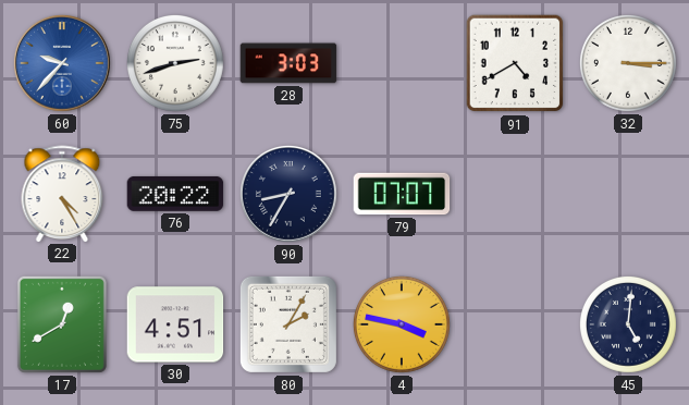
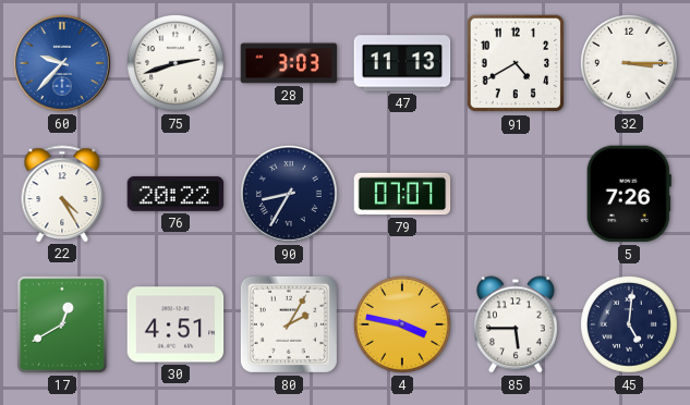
47: none -> 11:13 (402, 63)
5: none -> 7:26 (629, 194)
85: none -> 5:45 (517, 324)
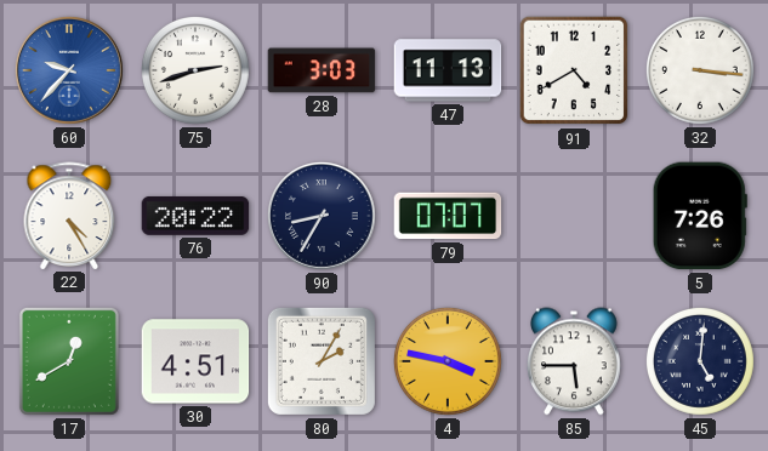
32: 3:15 -> 3:16 (700, 70)
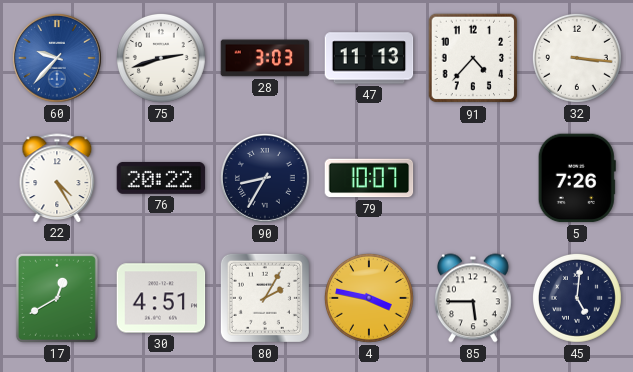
91: 4:40 -> 4:37 (473, 58)
79: 07:07 -> 10:07 (369, 178)
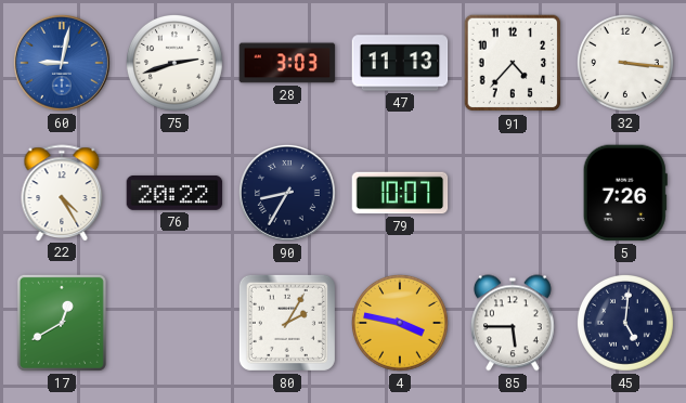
60: 9:37 -> 9:02 (62, 63)
30: 4:51 -> none (161, 298)
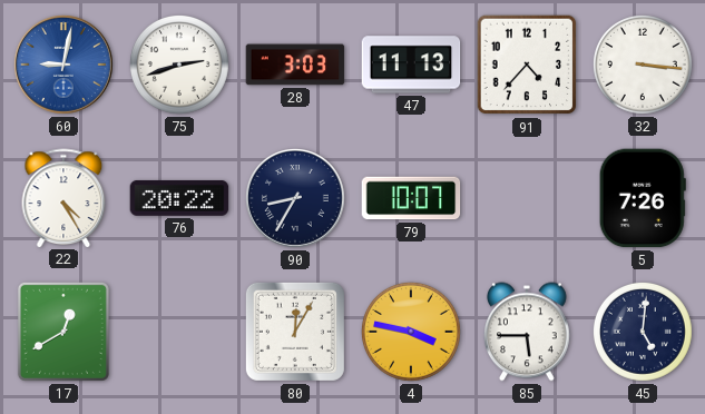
80: 2:05 -> 12:05 (295, 332)
